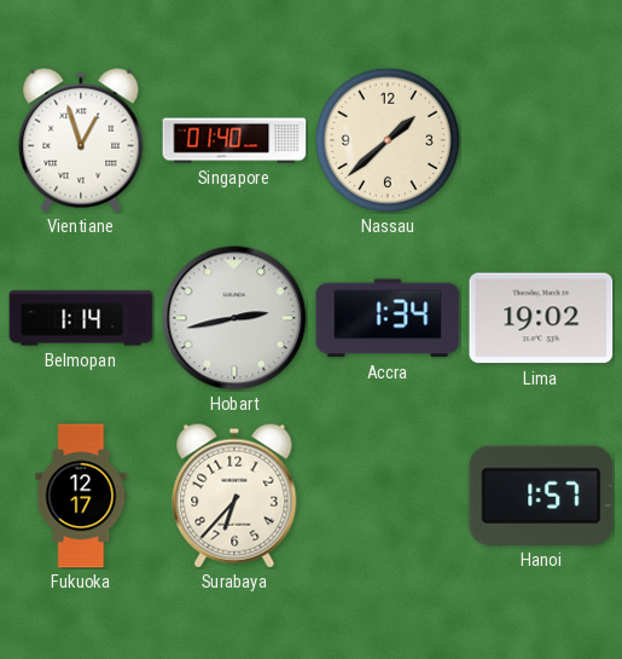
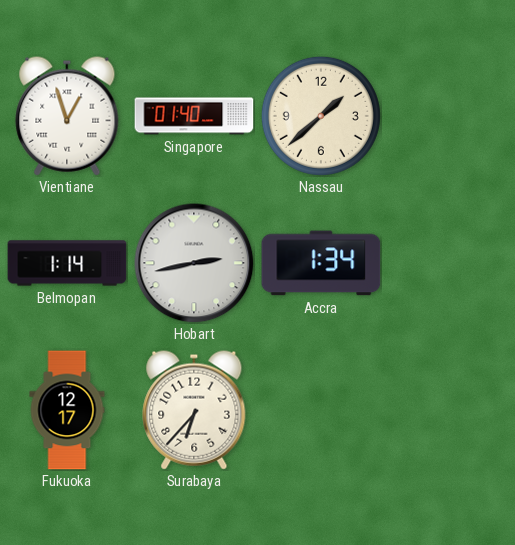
Lima: 19:02 -> none (541, 318)
Hanoi: 1:57 -> none (541, 496)
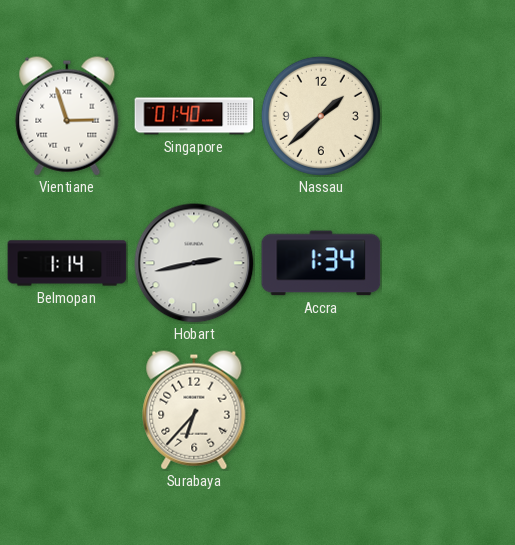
Vientiane: 12:57 -> 2:57 (67, 116)
Fukuoka: 12:17 -> none (67, 410)
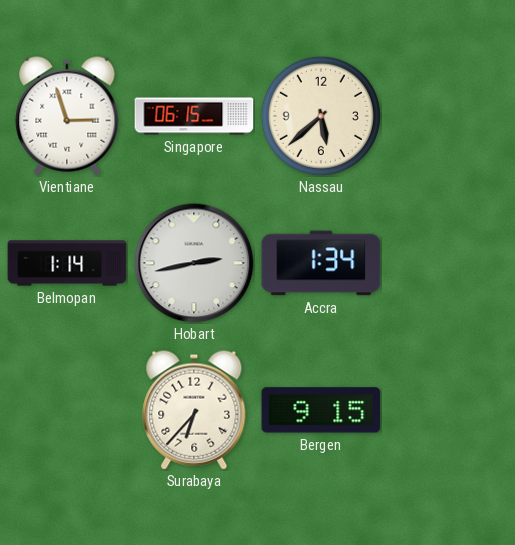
Singapore: 01:40 -> 06:15 (194, 116)
Nassau: 1:38 -> 5:38 (321, 116)
Bergen: none -> 9:15 (321, 410)
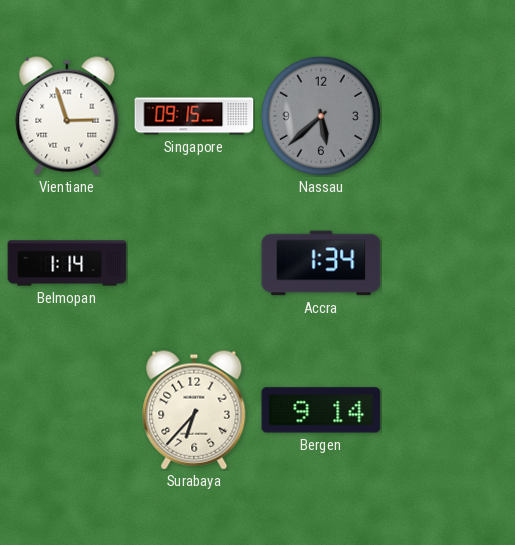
Singapore: 06:15 -> 09:15 (194, 116)
Nassau dial: cream -> grey (321, 116)
Hobart: 2:43 -> none (194, 263)
Bergen: 9:15 -> 9:14 (321, 410)
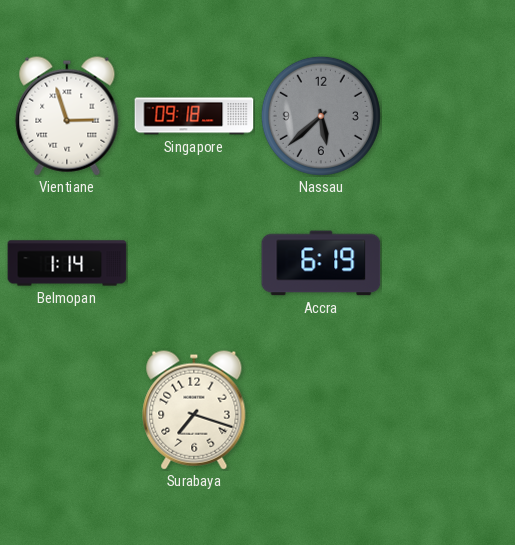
Singapore: 09:15 -> 09:18 (194, 116)
Accra: 1:34 -> 6:19 (321, 263)
Surabaya: 6:37 -> 7:18 (194, 410)
Bergen: 9:14 -> none (321, 410)
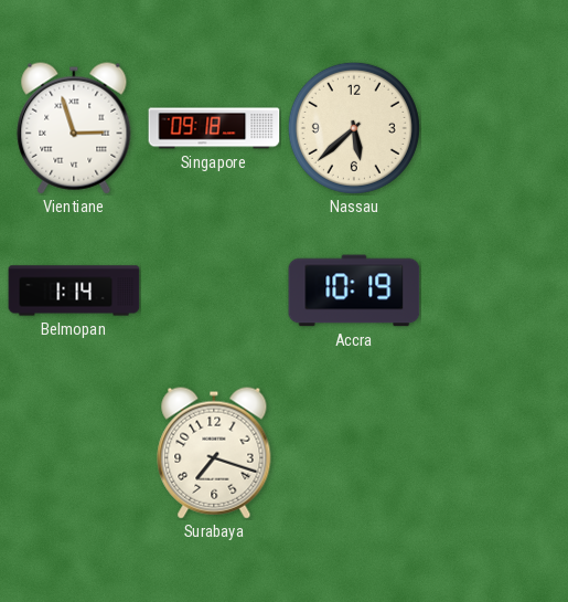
Nassau dial: grey -> cream (354, 128)
Accra: 6:19 -> 10:19 (354, 291)
